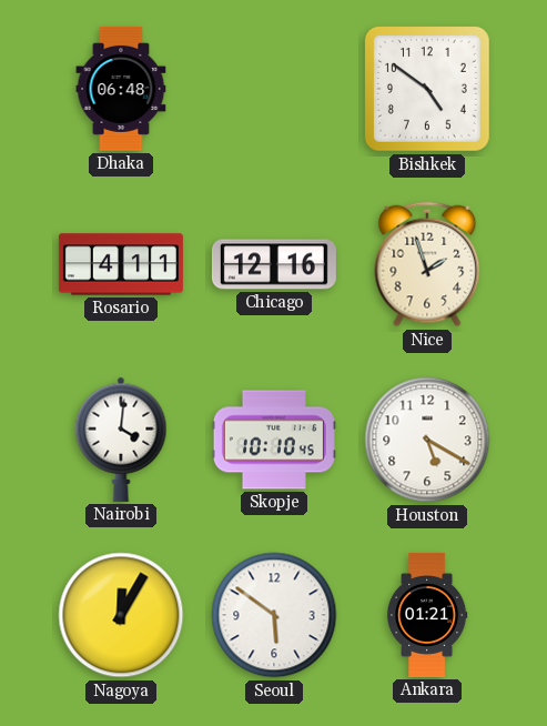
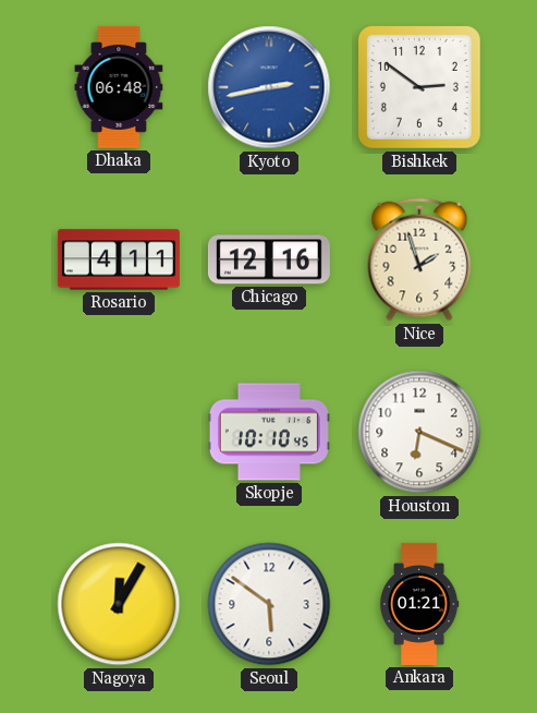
Kyoto: none -> 2:43 (269, 87)
Bishkek: 4:51 -> 2:51 (419, 87)
Nairobi: 4:01 -> none (121, 440)
Houston: 5:20 -> 6:19 (419, 432)
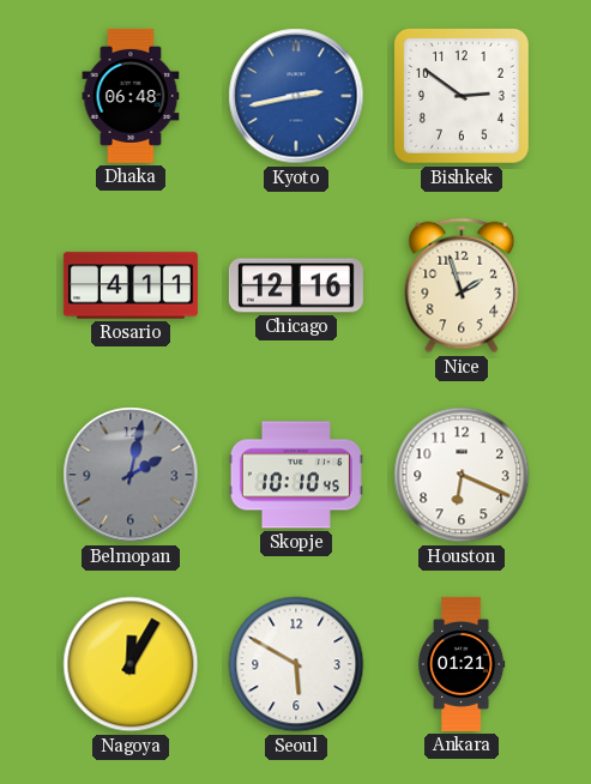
Belmopan: none -> 2:02 (131, 475)
Seoul: 5:51 -> 5:50 (296, 664)
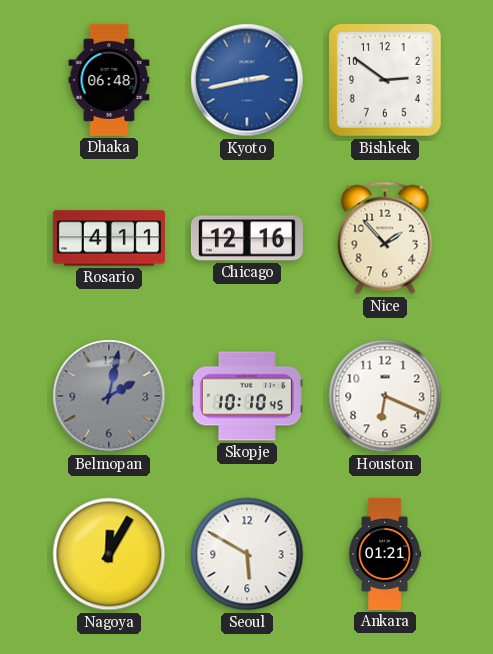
Nice: 1:57 -> 1:53 (385, 238)
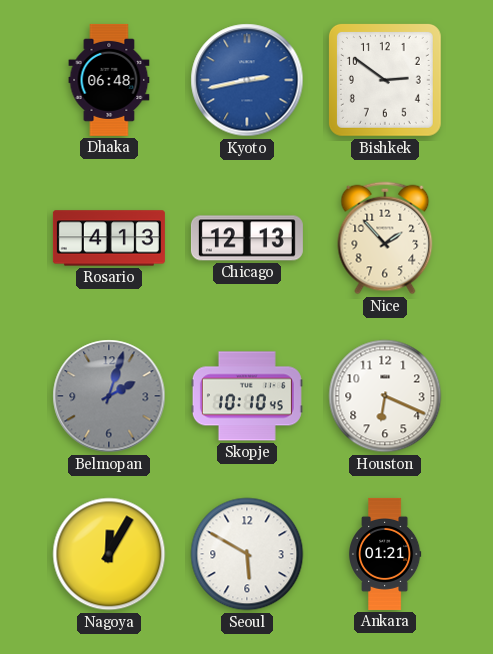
Rosario: 4:11 -> 4:13 (109, 238)
Chicago: 12:16 -> 12:13 (247, 238)
Belmopan: 2:02 -> 2:03 (109, 396)
